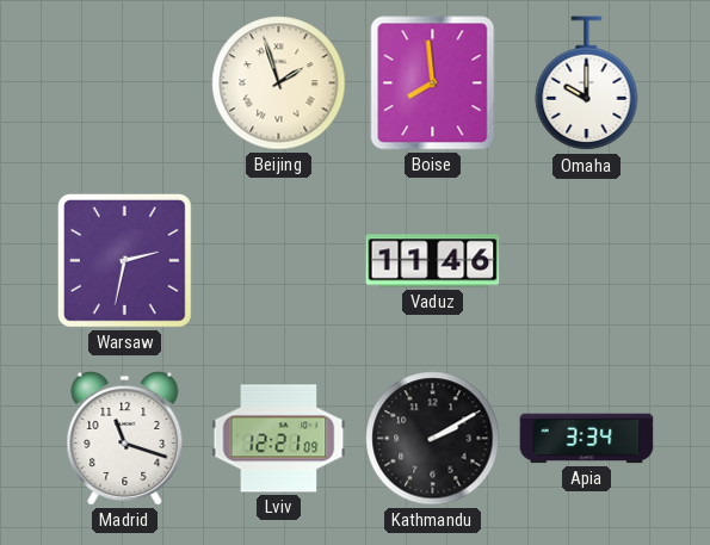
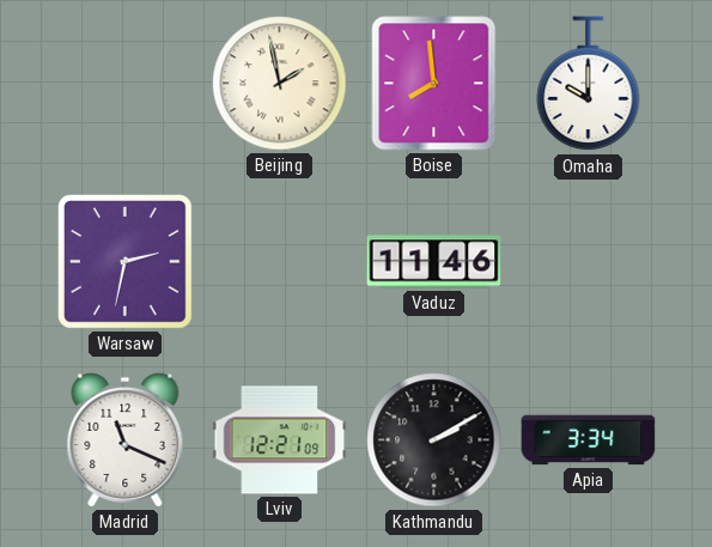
Beijing: 1:57 -> 1:58 (280, 84)
Madrid: 11:18 -> 11:19 (126, 439)
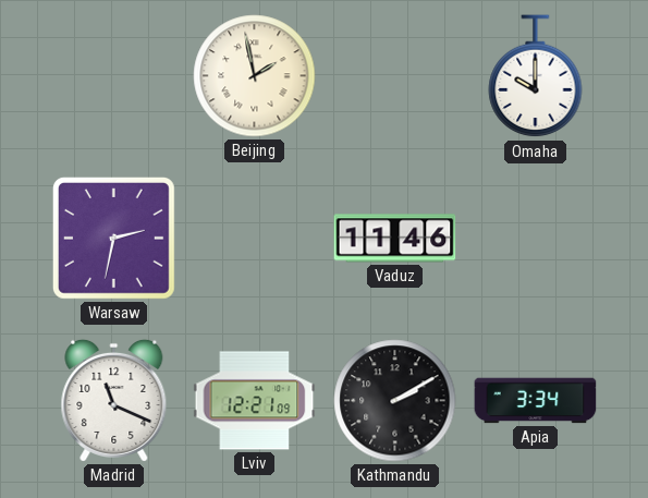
Boise: 7:59 -> none (434, 84)
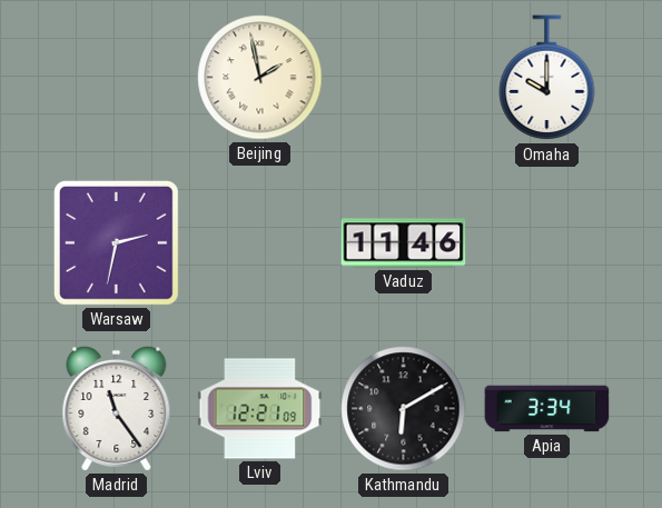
Madrid: 11:19 -> 11:24 (117, 408)
Kathmandu: 2:10 -> 6:10 (404, 409)
